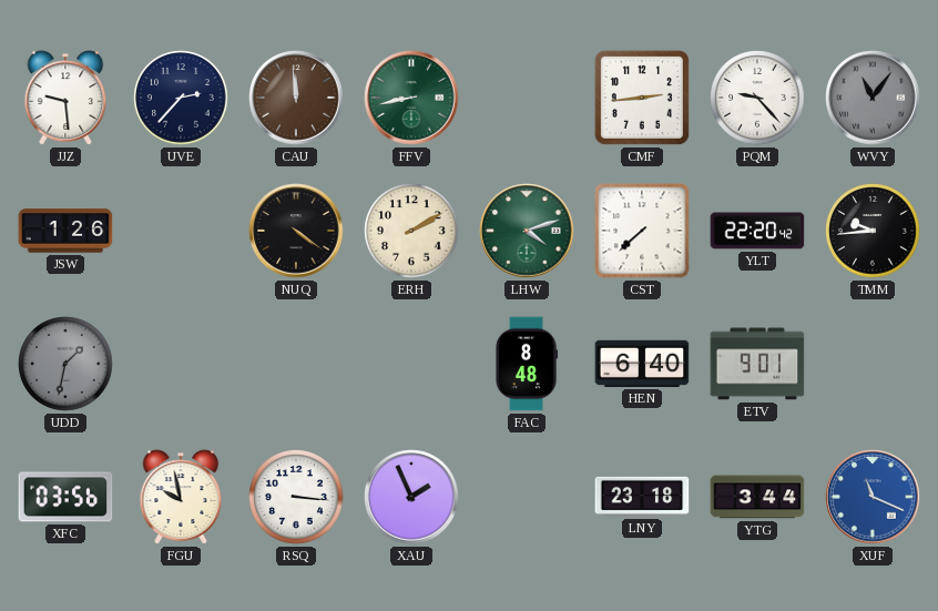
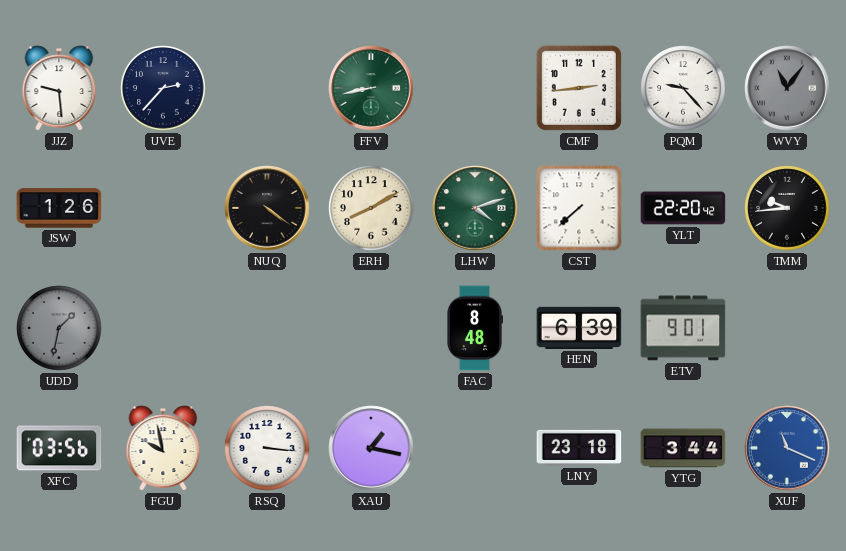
CAU: 11:59 -> none (296, 98)
ERH: 2:10 -> 8:10 (371, 208)
HEN: 6:40 -> 6:39 (579, 328)
XAU: 1:56 -> 1:17 (371, 448)
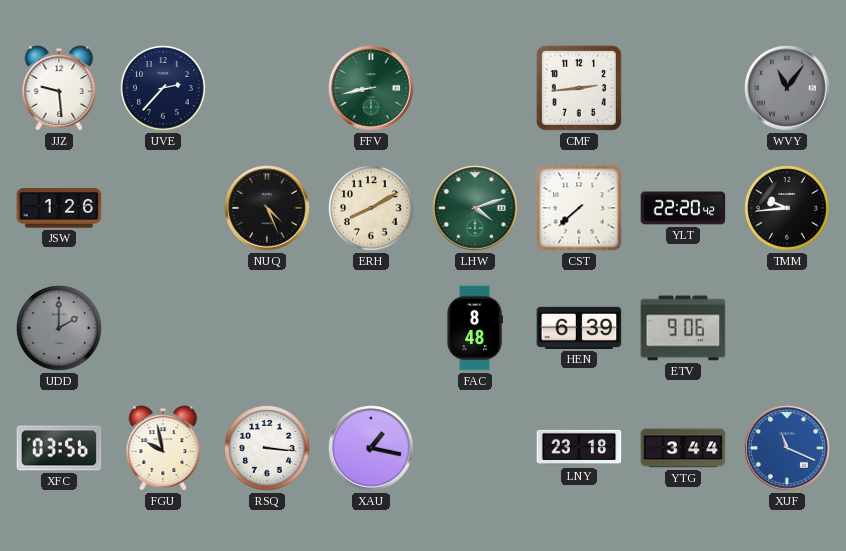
PQM: 9:23 -> none (683, 88)
NUQ: 4:21 -> 4:26 (267, 208)
UDD: 1:32 -> 2:00 (59, 328)
ETV: 9:01 -> 9:06 (683, 328)
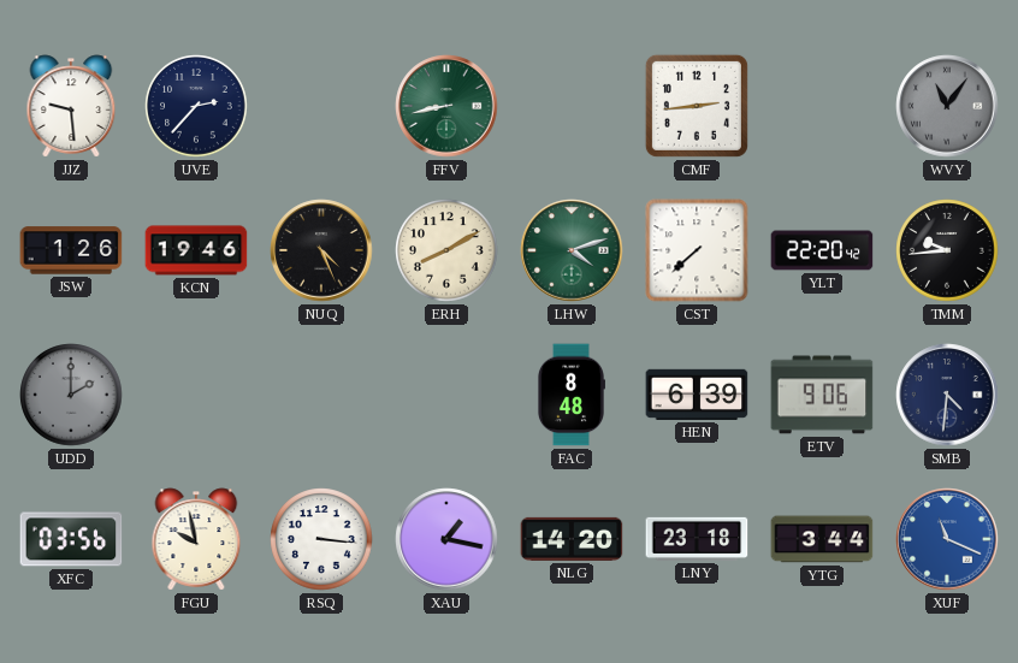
KCN: none -> 19:46 (196, 250)
SMB: none -> 4:31 (947, 395)
NLG: none -> 14:20 (572, 539)
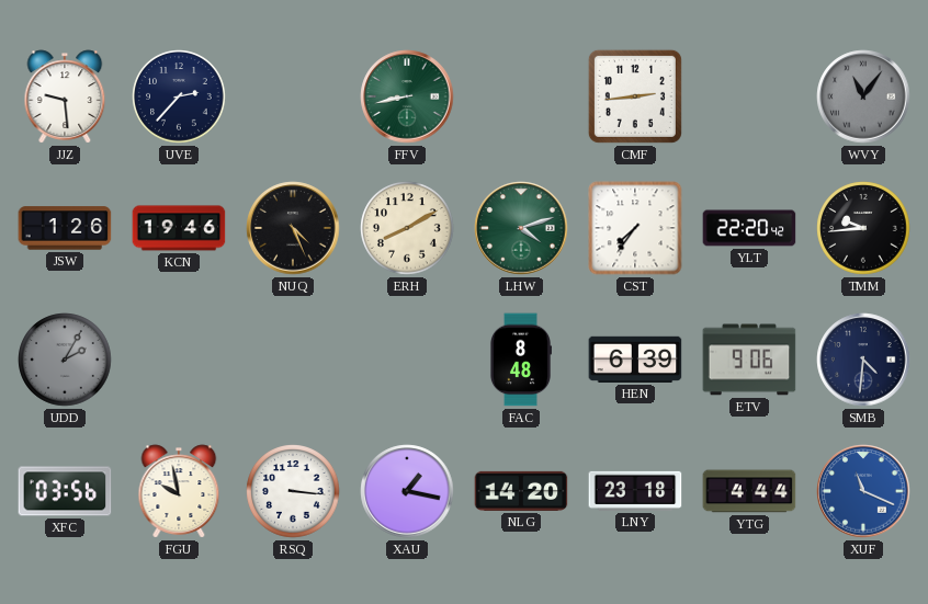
CST: 7:38 -> 7:36 (635, 228)
UDD: 2:00 -> 2:05 (65, 360)
YTG: 3:44 -> 4:44 (749, 491)
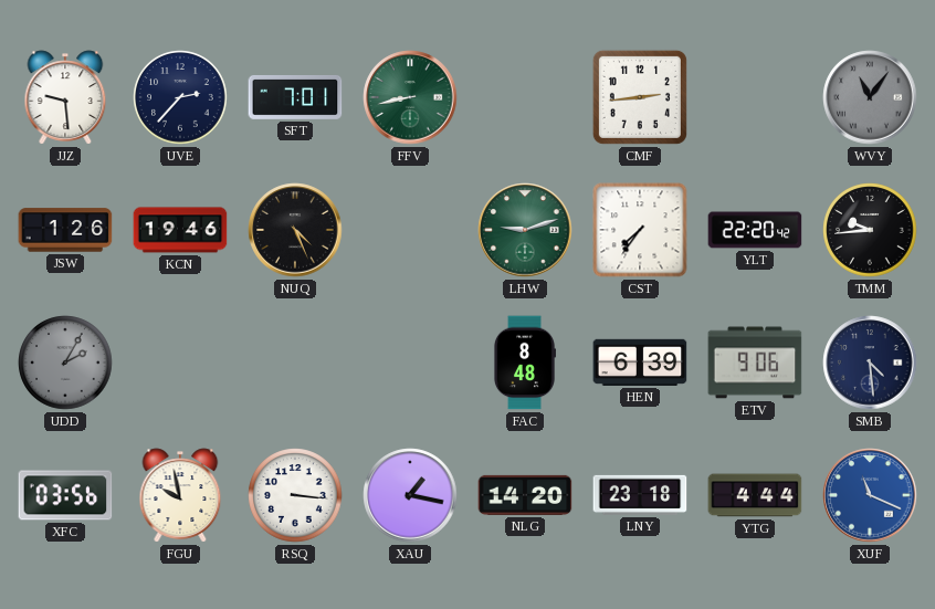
SFT: none -> 7:01 (295, 97)
ERH: 8:10 -> none (407, 228)
LHW: 4:12 -> 9:12 (525, 230)
SMB: 4:31 -> 4:29 (870, 363)
